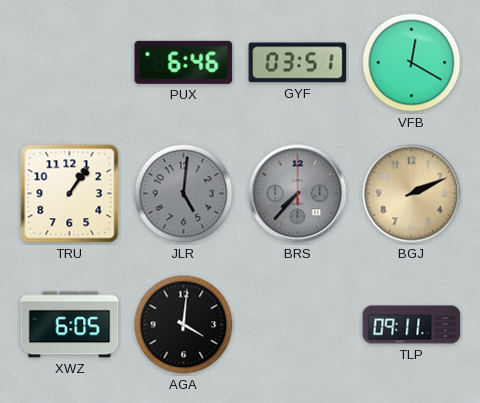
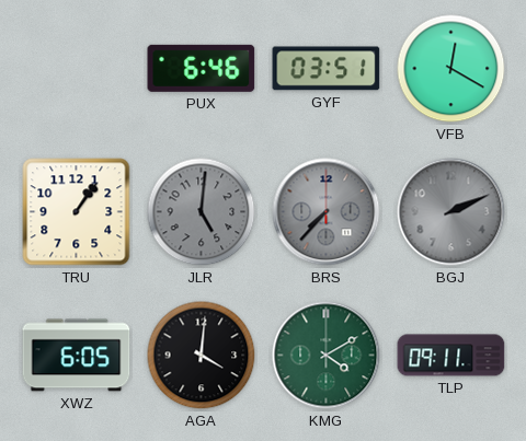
BGJ dial: champagne -> grey (451, 212)
KMG: none -> 4:10 (327, 356)
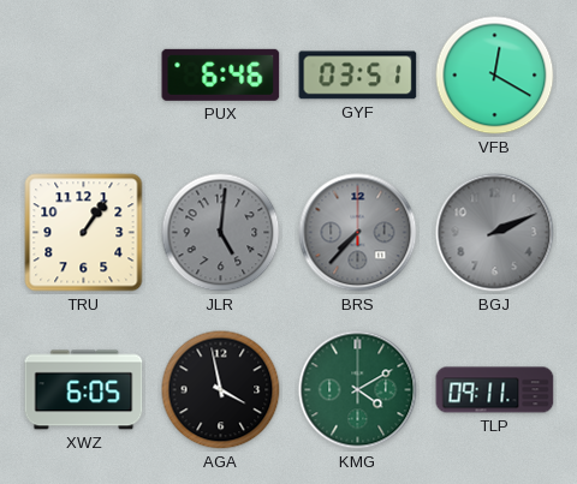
AGA: 4:01 -> 3:58 (221, 390)
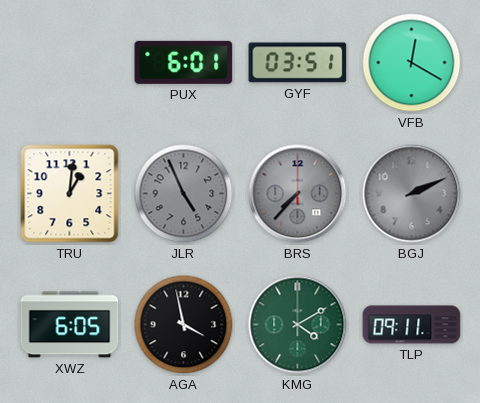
PUX: 6:46 -> 6:01 (184, 62)
TRU: 1:06 -> 1:01 (70, 194)
JLR: 5:01 -> 4:56 (184, 194)
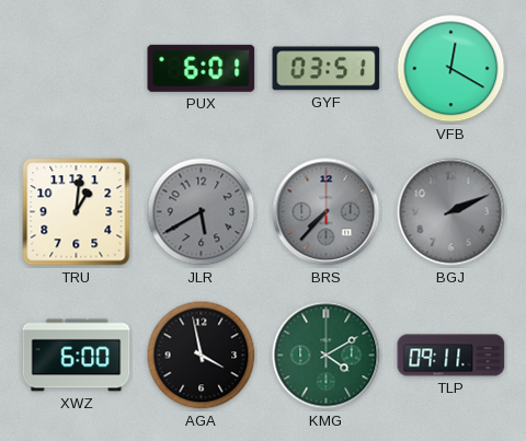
JLR: 4:56 -> 5:40 (202, 212)
XWZ: 6:05 -> 6:00 (77, 356)
